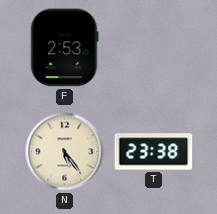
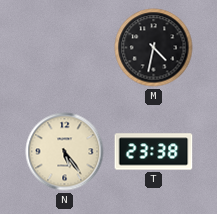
F: 2:53 -> none (65, 48)
M: none -> 4:32 (154, 48)
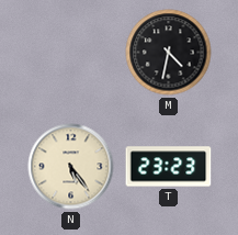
T: 23:38 -> 23:23 (169, 167)
